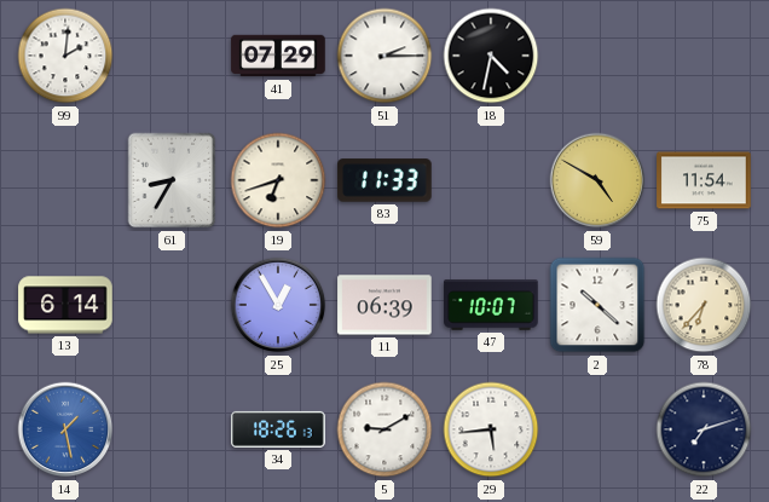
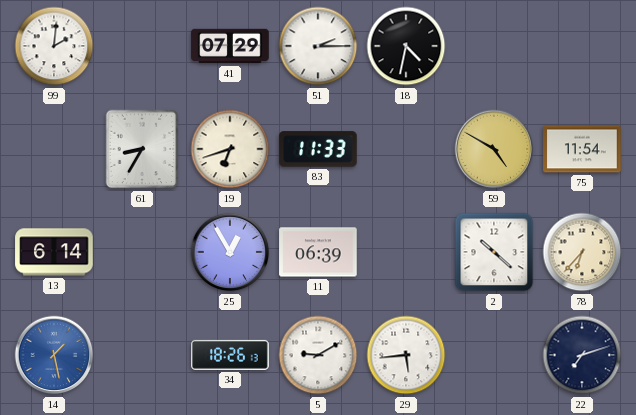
47: 10:07 -> none (491, 305)
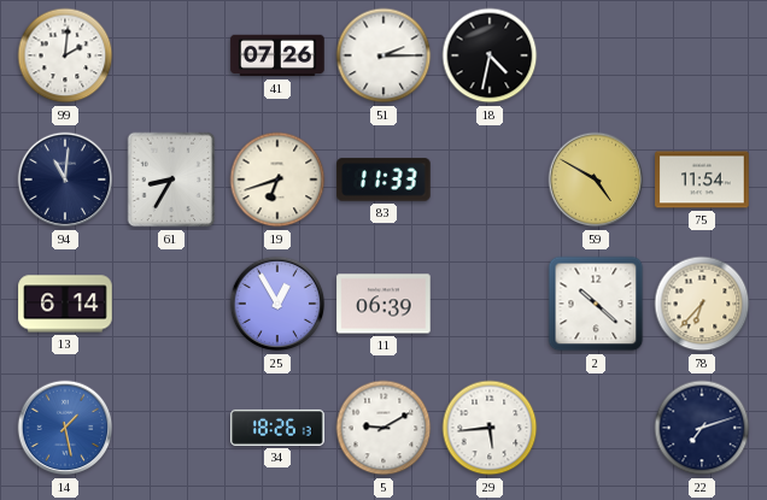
41: 07:29 -> 07:26 (277, 55)
94: none -> 11:01 (65, 180)
